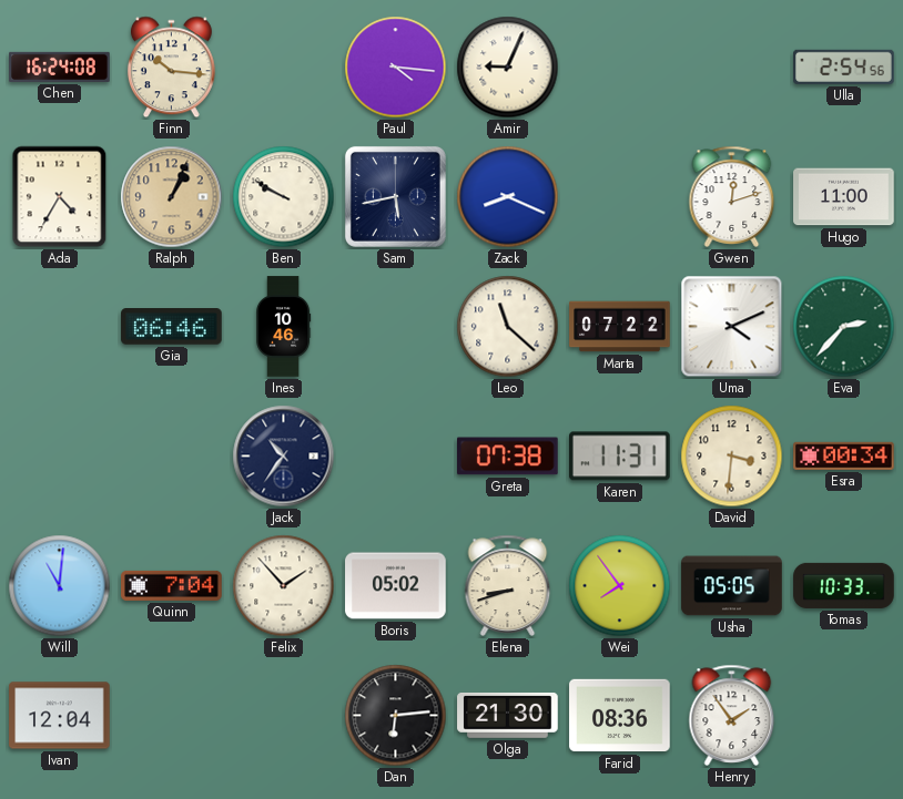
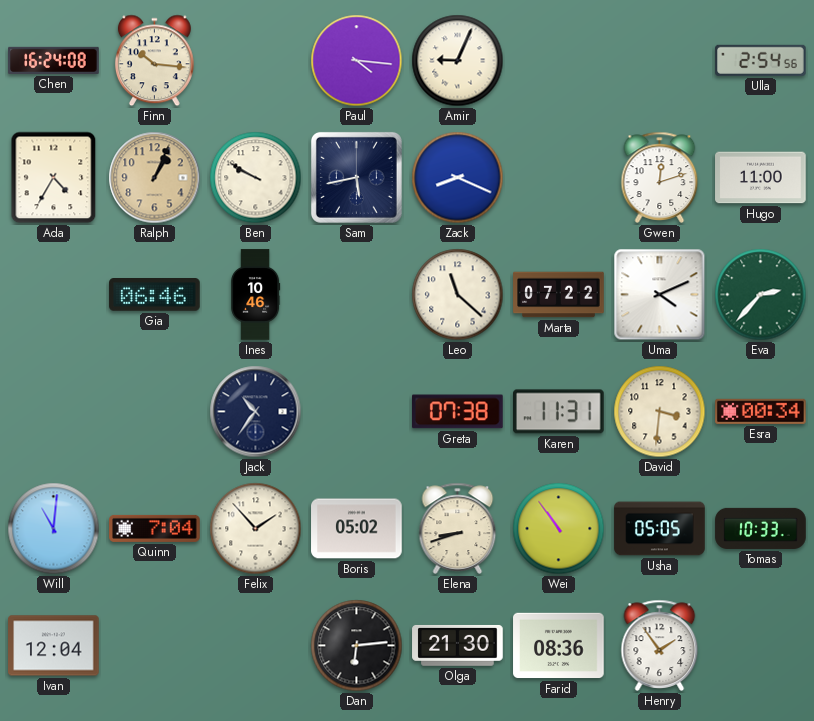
Wei: 7:54 -> 10:54 (559, 529)
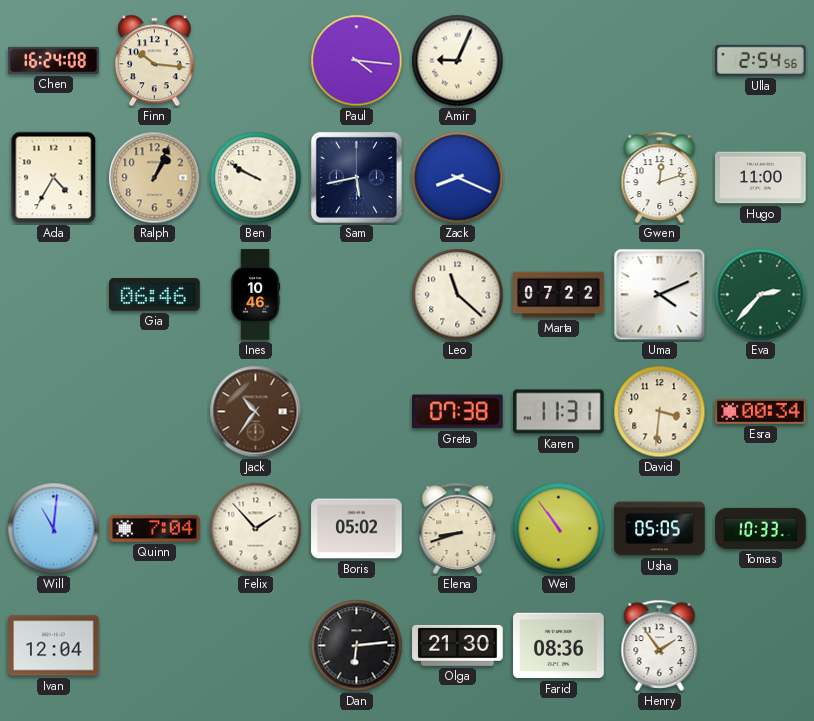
Jack dial: navy -> brown (256, 412)
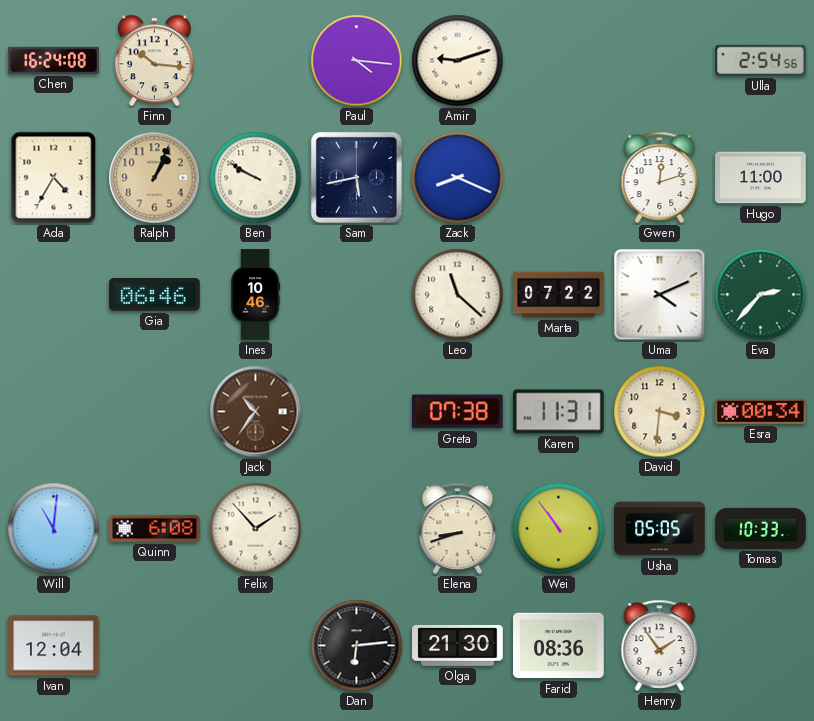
Amir: 9:04 -> 9:12 (458, 61)
Quinn: 7:04 -> 6:08 (155, 528)
Boris: 05:02 -> none (357, 529)
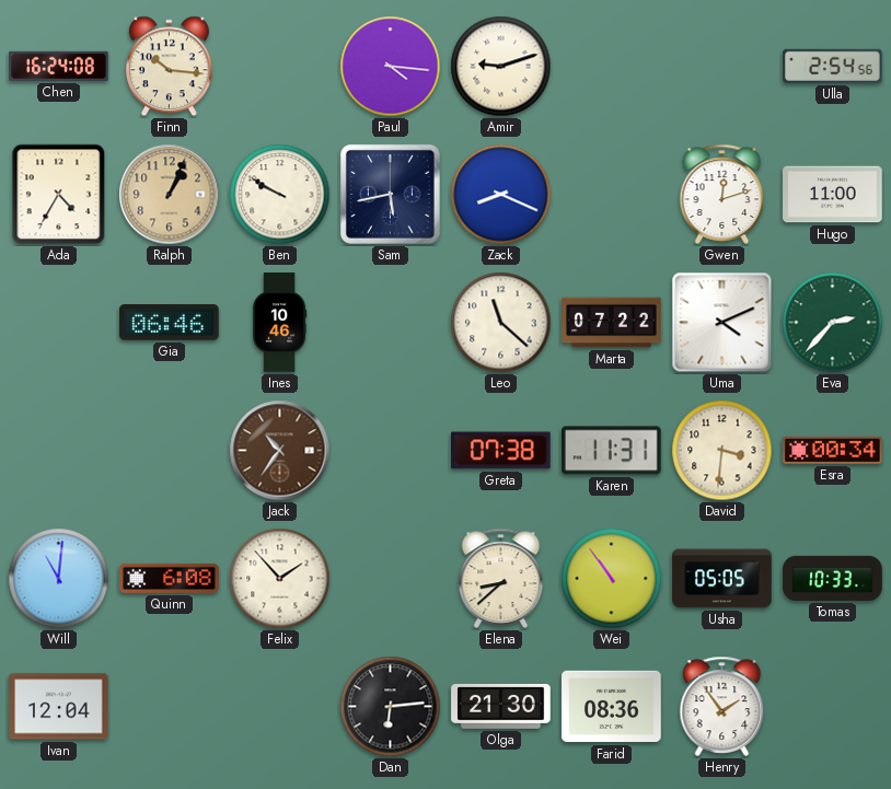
Elena: 8:42 -> 8:38 (501, 578)
